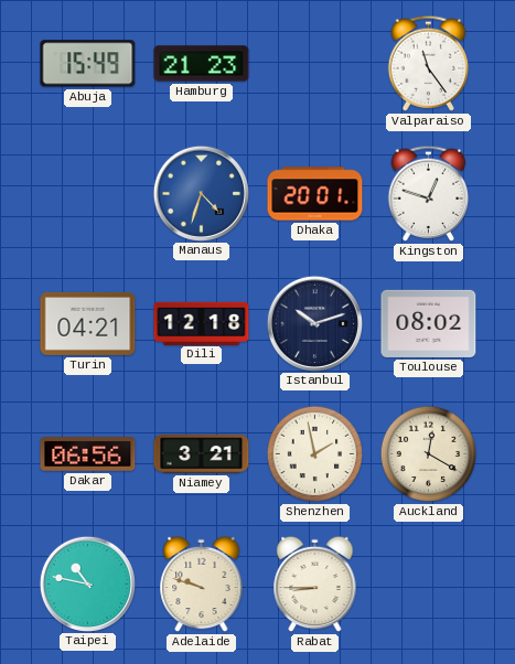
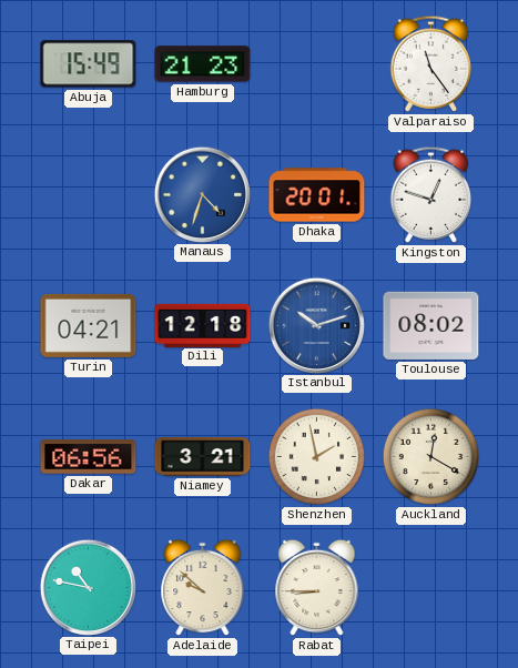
Istanbul dial: navy -> blue (316, 325)
Adelaide: 9:48 -> 9:52 (203, 588)
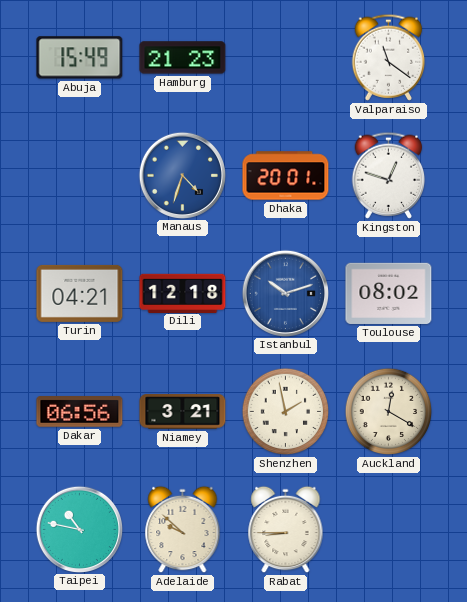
Valparaiso: 11:24 -> 11:21 (389, 57)
